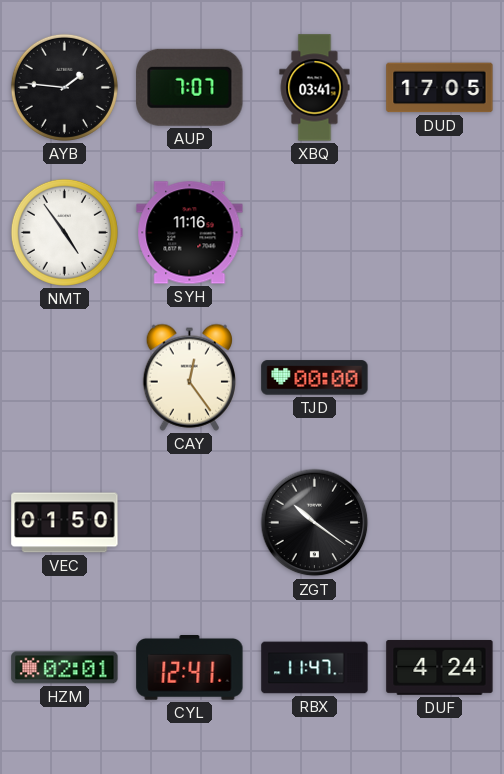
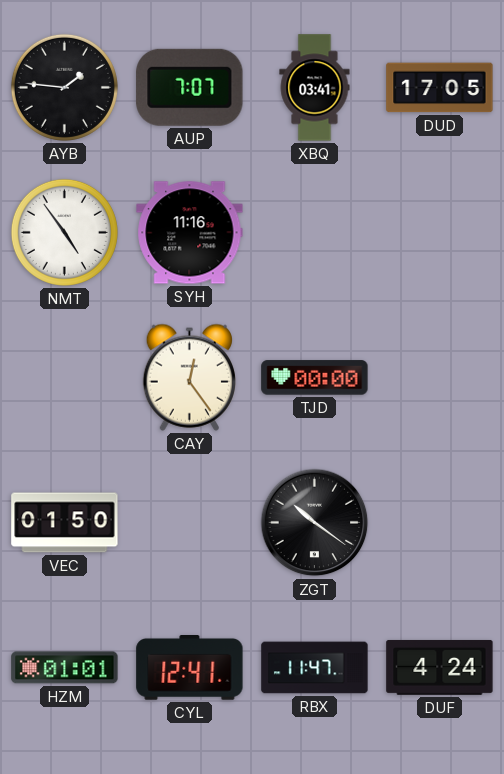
HZM: 02:01 -> 01:01 (65, 668)
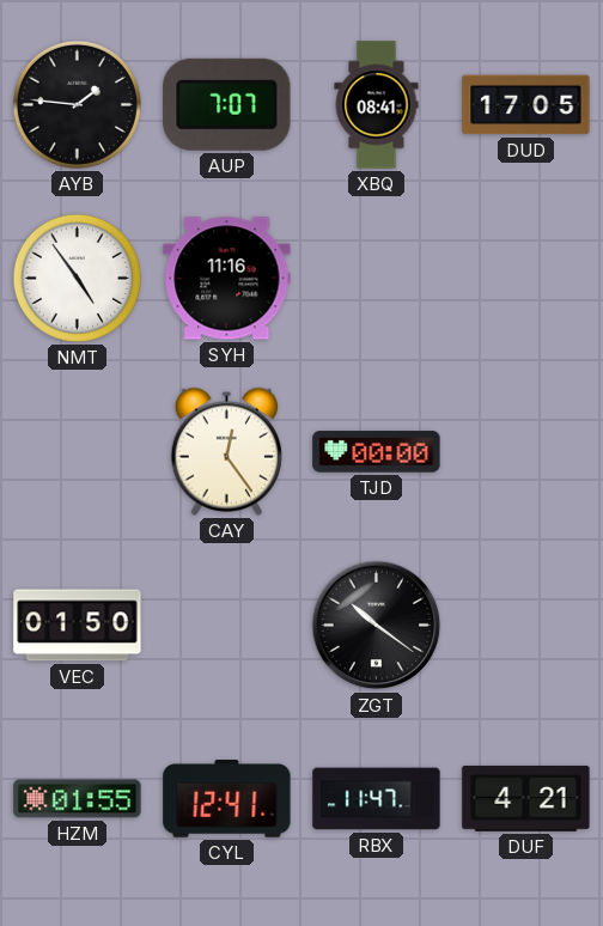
XBQ: 03:41 -> 08:41 (377, 105)
HZM: 01:01 -> 01:55 (78, 799)
DUF: 4:24 -> 4:21 (526, 798)
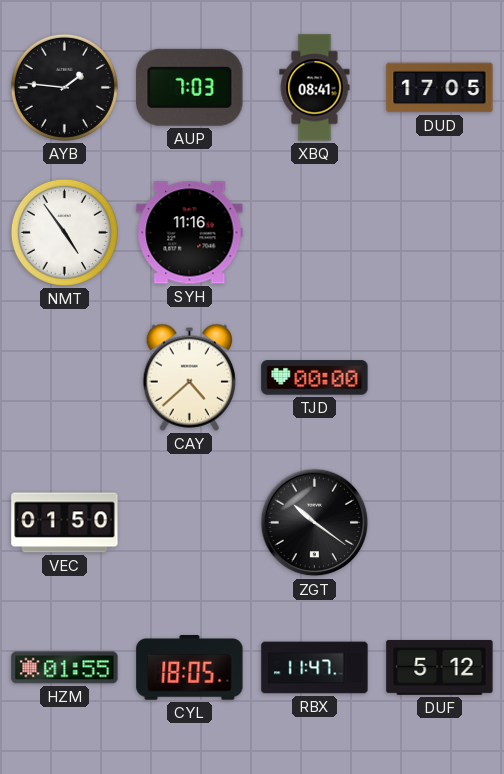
AUP: 7:07 -> 7:03 (190, 87)
CAY: 12:24 -> 4:38 (189, 377)
CYL: 12:41 -> 18:05 (190, 668)
DUF: 4:21 -> 5:12 (440, 667)
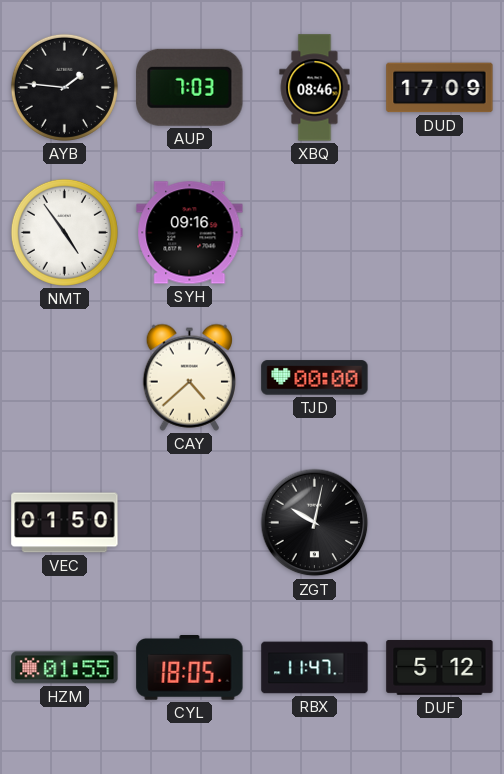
XBQ: 08:41 -> 08:46 (315, 88)
DUD: 17:05 -> 17:09 (440, 88)
SYH: 11:16 -> 09:16 (190, 233)
ZGT: 10:21 -> 10:02 (315, 523)
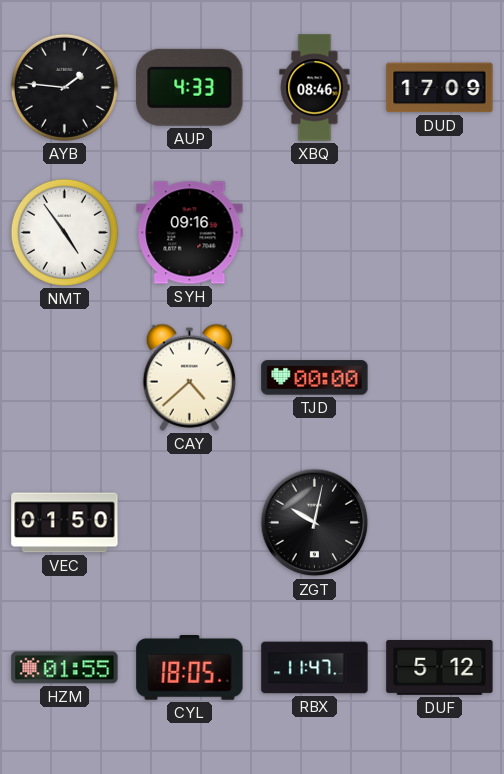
AUP: 7:03 -> 4:33 (190, 87)
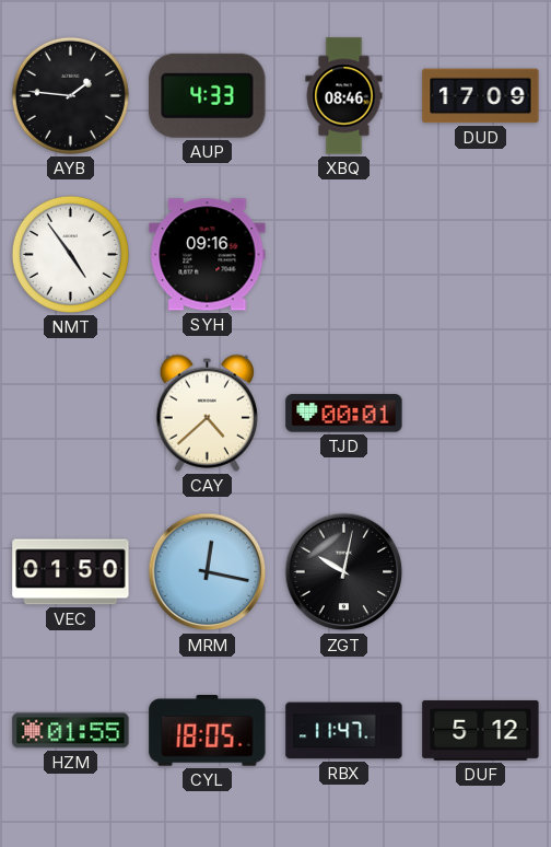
TJD: 00:00 -> 00:01 (344, 414)
MRM: none -> 12:17 (208, 572)
